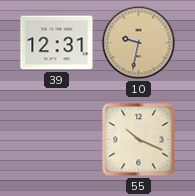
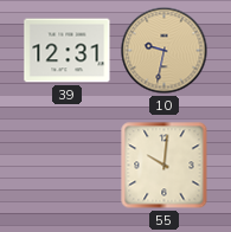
55: 10:19 -> 10:01 (165, 166)
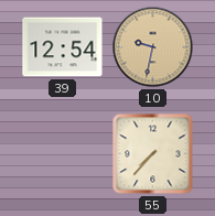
39: 12:31 -> 12:54 (63, 47)
55: 10:01 -> 7:37 (153, 154)
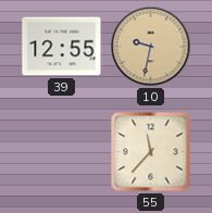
39: 12:54 -> 12:55 (62, 47)
55: 7:37 -> 11:37 (151, 152)
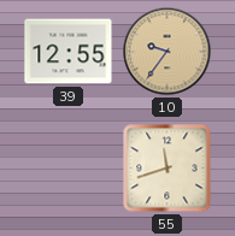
10: 9:32 -> 9:36 (168, 52)
55: 11:37 -> 11:42 (168, 169)
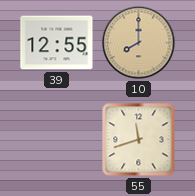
10: 9:36 -> 8:00 (139, 43)
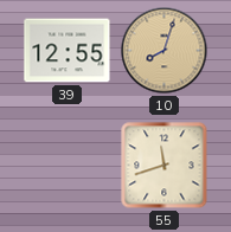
10: 8:00 -> 8:03 (165, 51)
